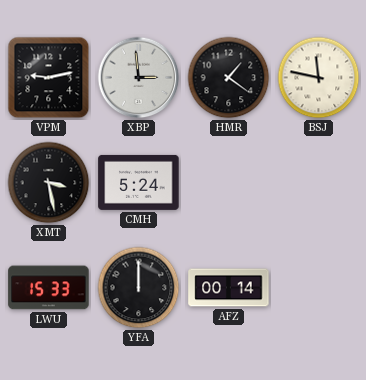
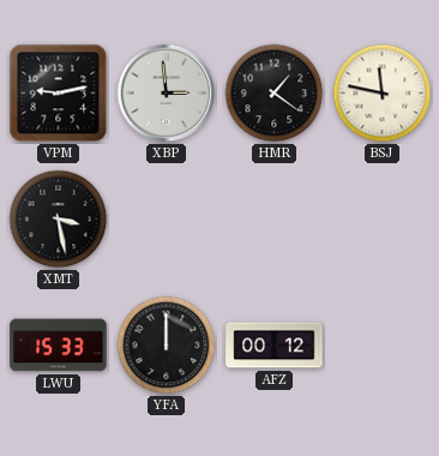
CMH: 5:24 -> none (139, 182)
AFZ: 00:14 -> 00:12 (275, 346)
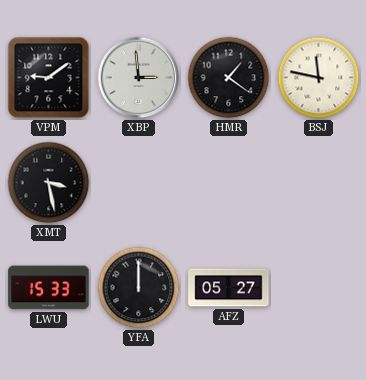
VPM: 9:13 -> 9:09 (49, 78)
AFZ: 00:12 -> 05:27 (229, 288)
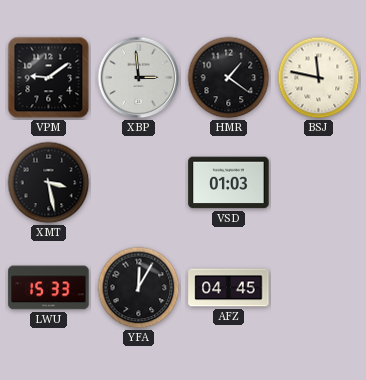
VSD: none -> 01:03 (229, 183)
YFA: 12:00 -> 12:05 (139, 288)
AFZ: 05:27 -> 04:45 (229, 288)
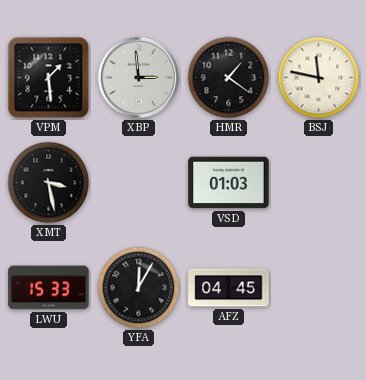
VPM: 9:09 -> 1:29 (49, 78)
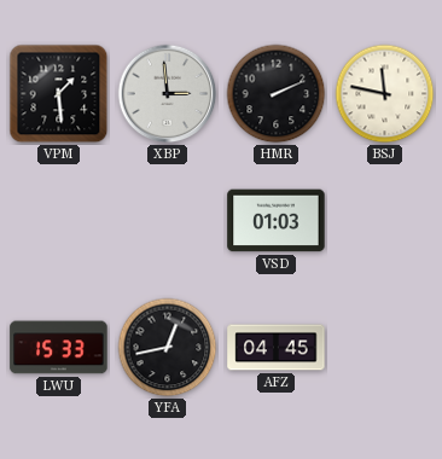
HMR: 1:21 -> 2:11 (277, 94)
XMT: 3:28 -> none (49, 183)
YFA: 12:05 -> 12:43 (168, 348)
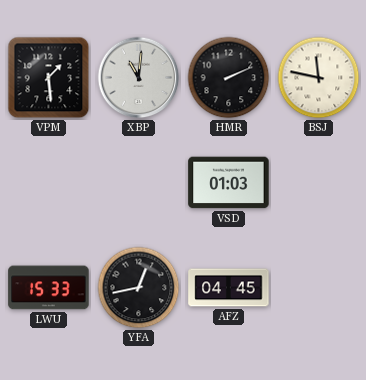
XBP: 2:59 -> 11:01 (139, 78)
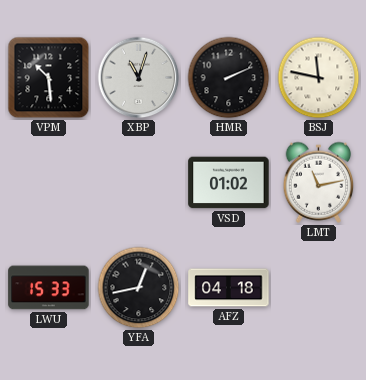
VPM: 1:29 -> 10:29 (49, 78)
XBP: 11:01 -> 11:03 (139, 78)
VSD: 01:03 -> 01:02 (229, 183)
LMT: none -> 11:13 (319, 182)
AFZ: 04:45 -> 04:18 (229, 288)
